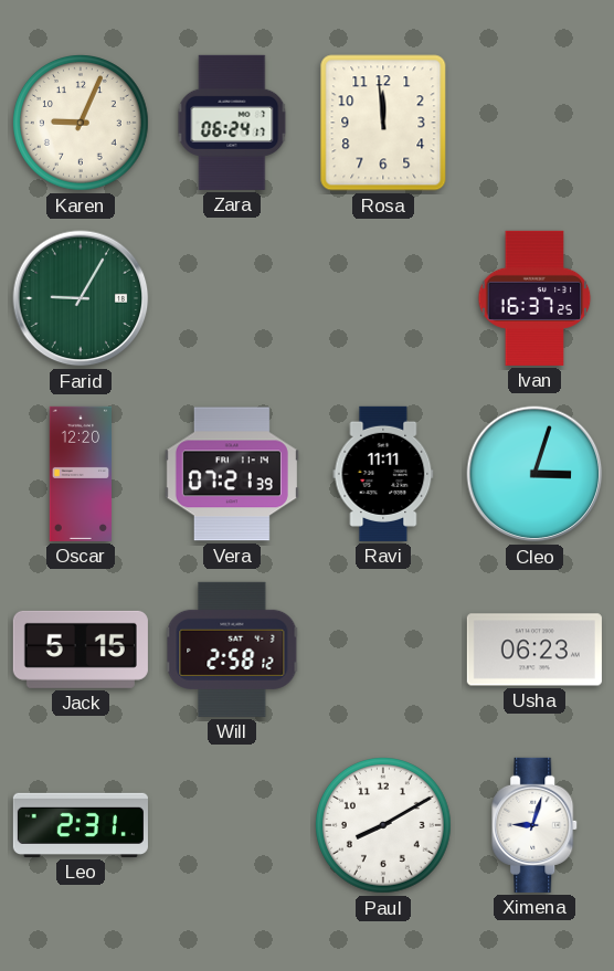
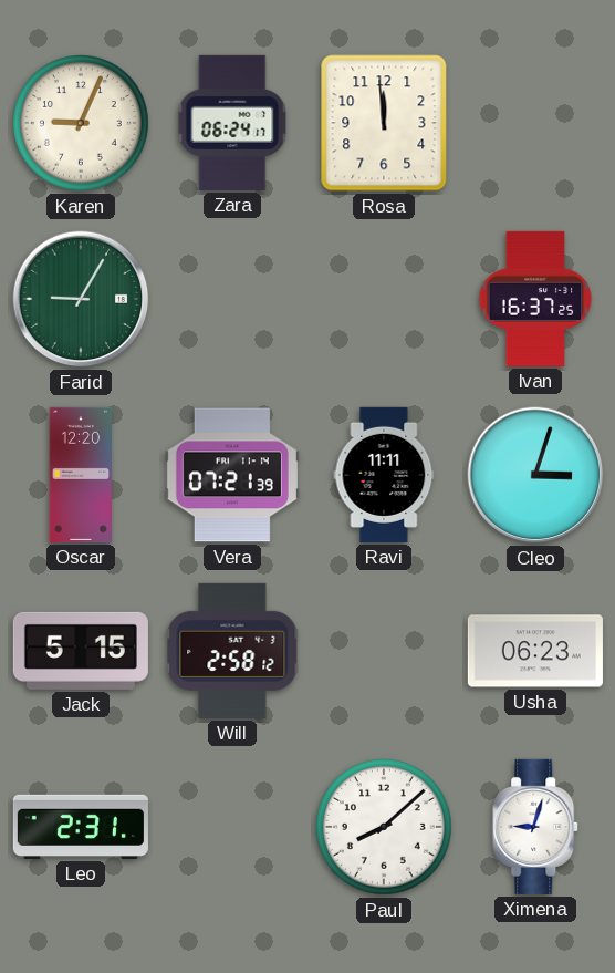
Paul: 8:10 -> 8:08 (385, 828)
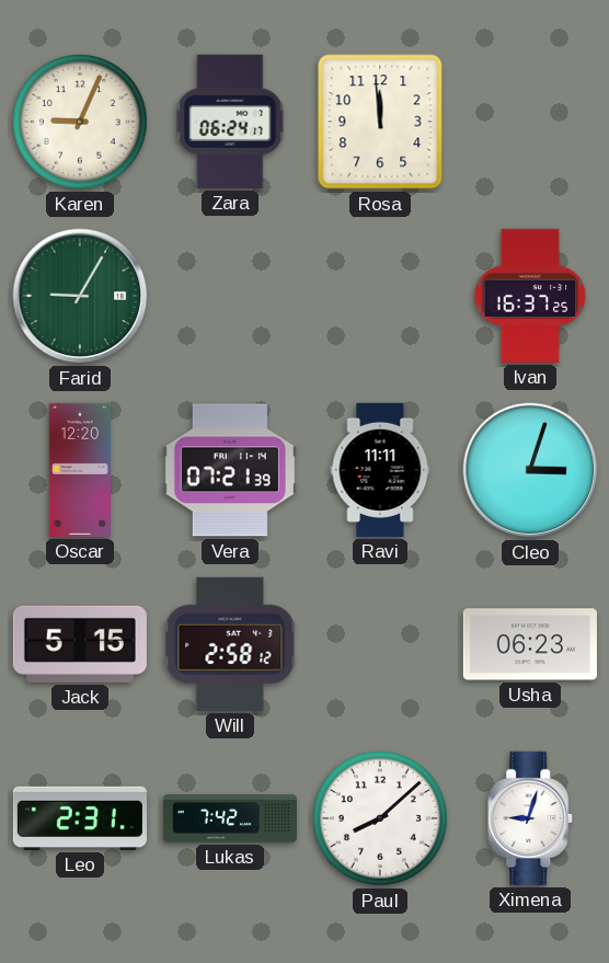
Lukas: none -> 7:42 (230, 818)
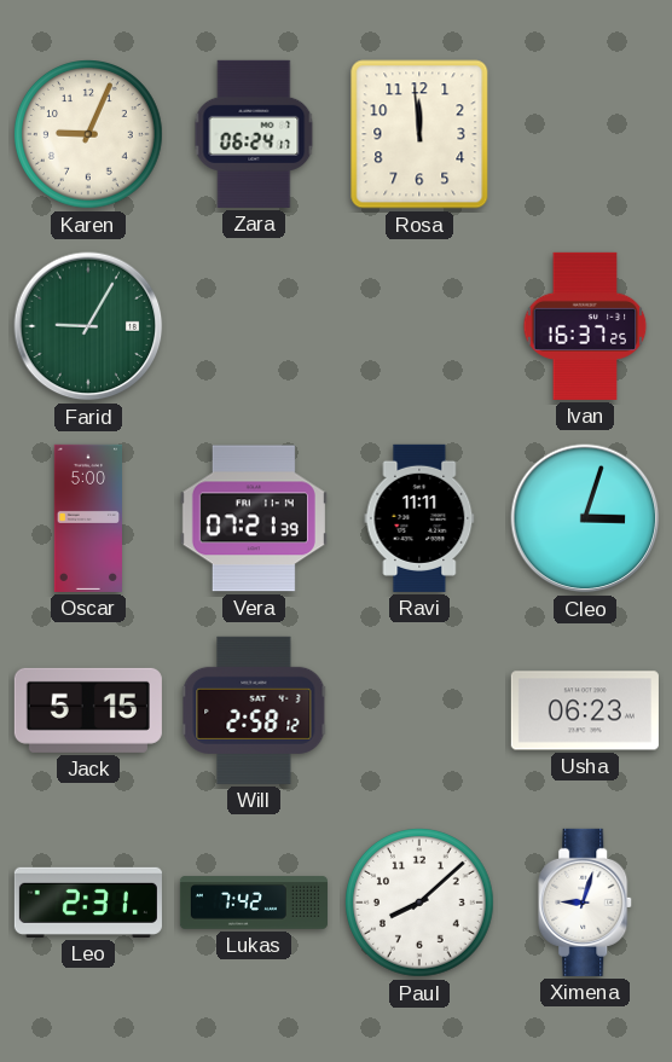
Oscar: 12:20 -> 5:00 (87, 518)
